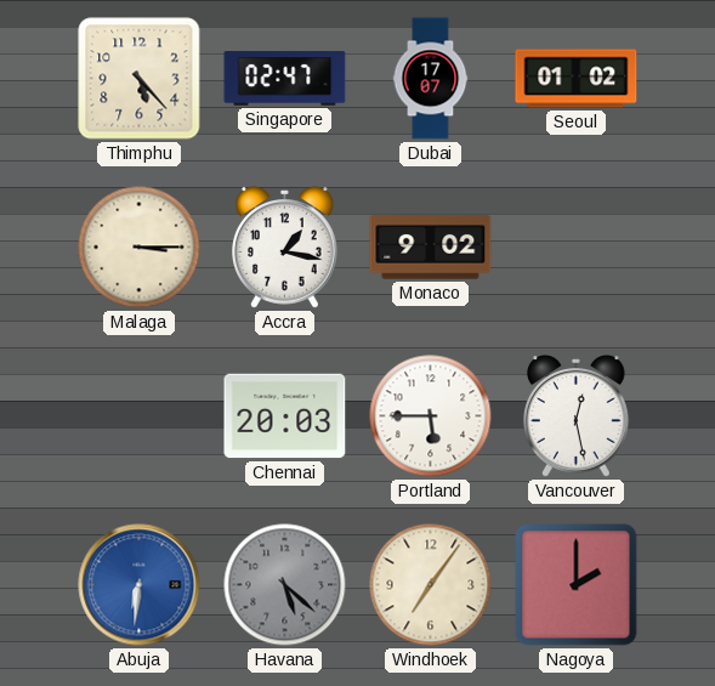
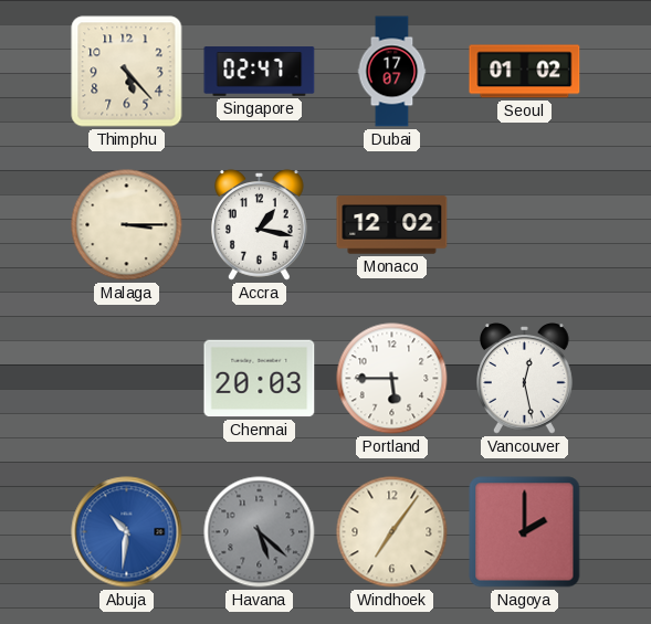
Monaco: 9:02 -> 12:02 (392, 225)
Abuja: 6:31 -> 10:31 (127, 532)
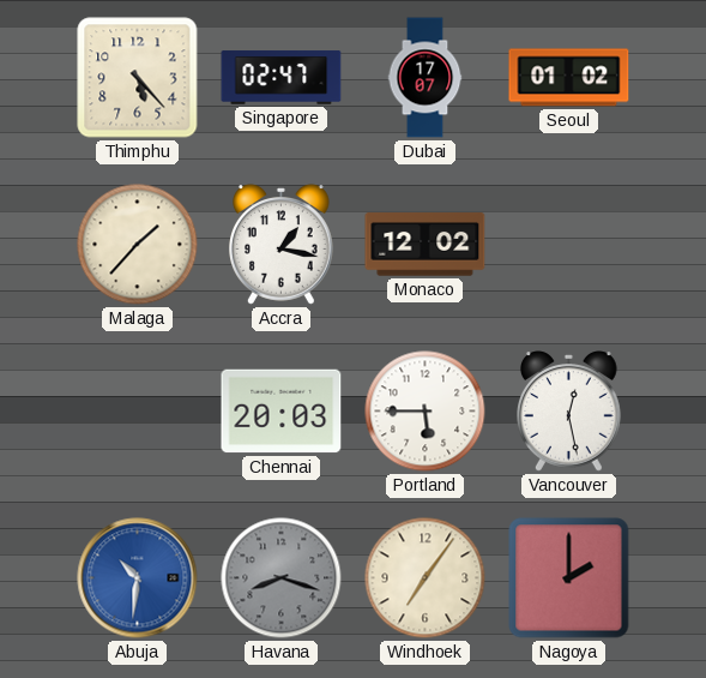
Malaga: 3:15 -> 1:37 (138, 245)
Havana: 5:22 -> 8:18 (282, 578)
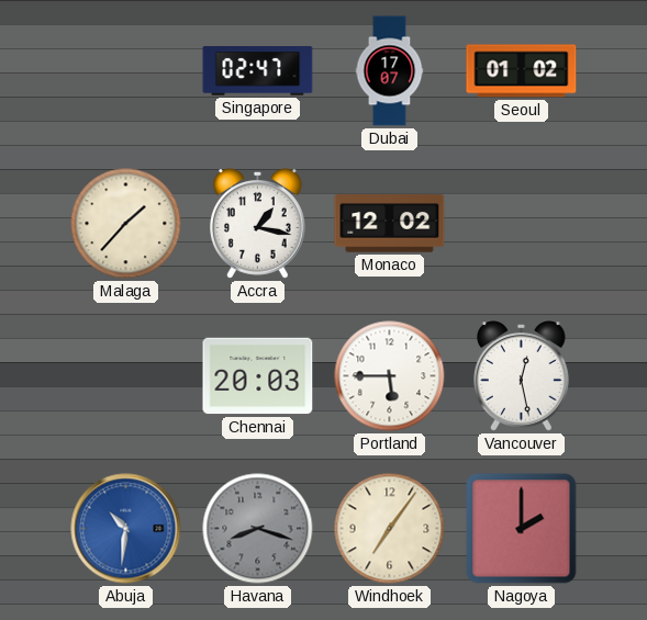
Thimphu: 5:23 -> none (138, 78)
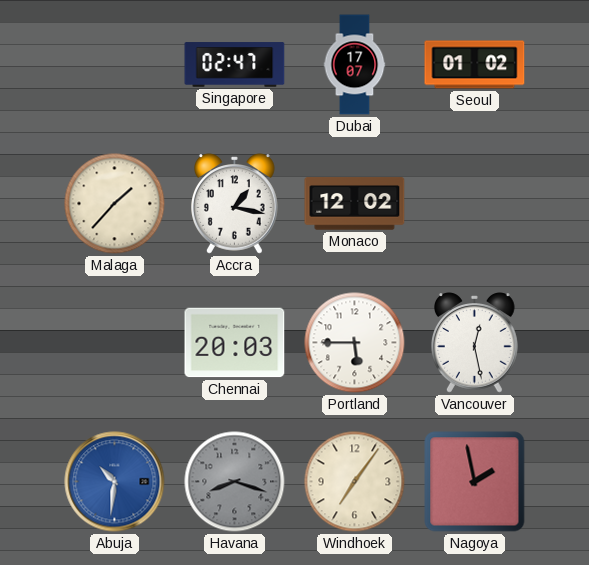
Nagoya: 2:00 -> 1:58 (475, 482)
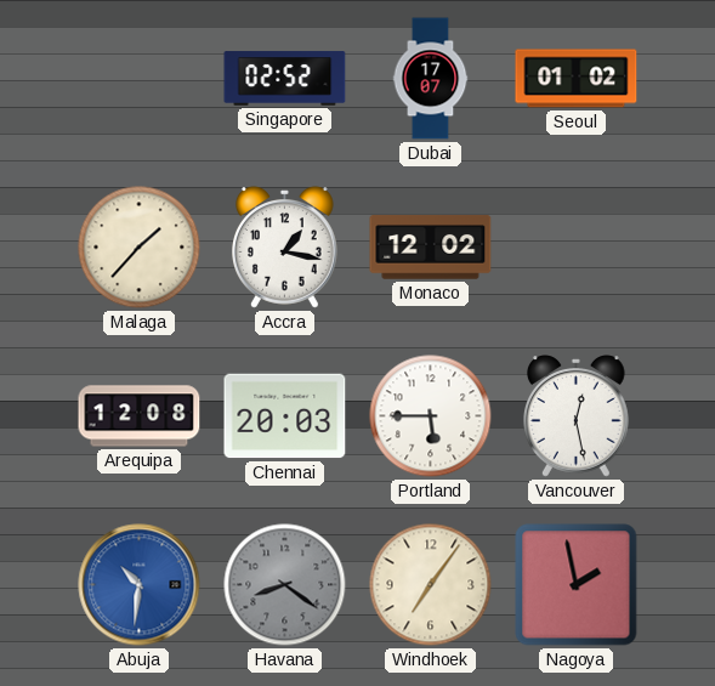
Singapore: 02:47 -> 02:52 (285, 79)
Arequipa: none -> 12:08 (140, 416)
Havana: 8:18 -> 8:21 (285, 585)
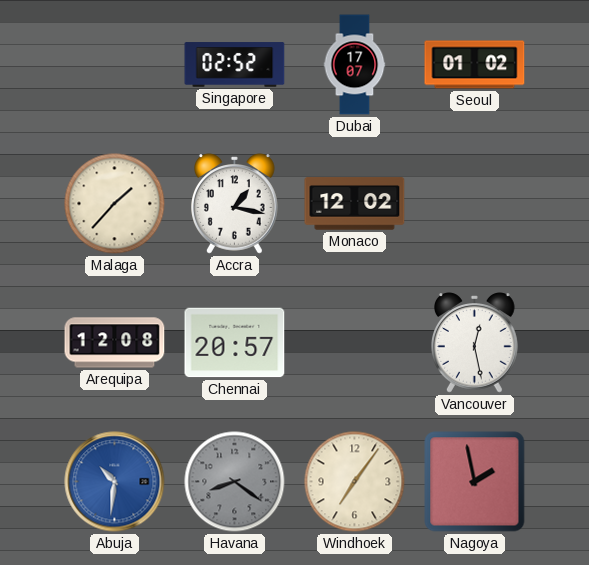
Chennai: 20:03 -> 20:57 (235, 343)
Portland: 5:45 -> none (431, 416)
